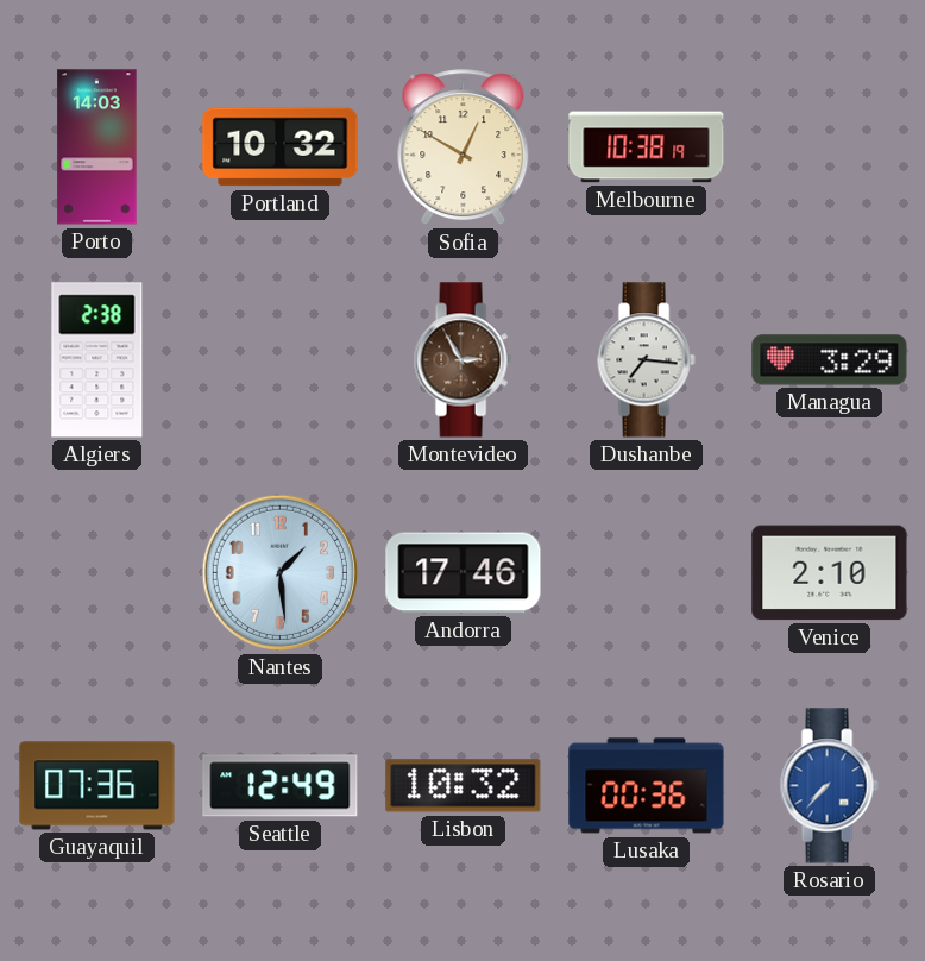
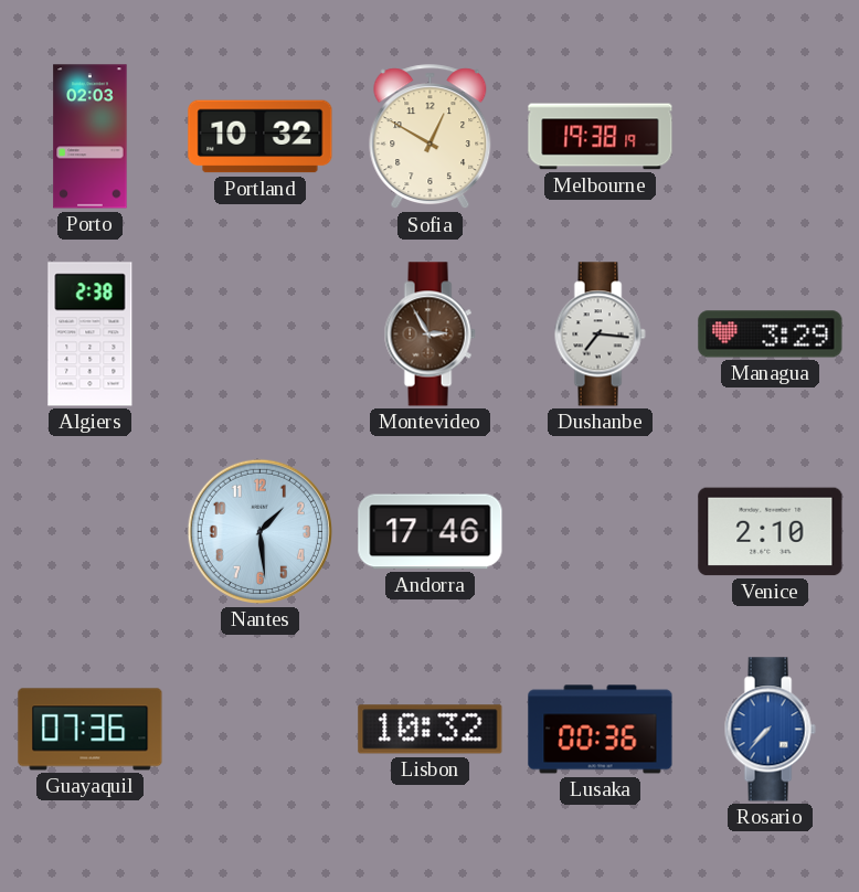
Porto: 14:03 -> 02:03 (91, 137)
Melbourne: 10:38 -> 19:38 (601, 137)
Seattle: 12:49 -> none (281, 786)
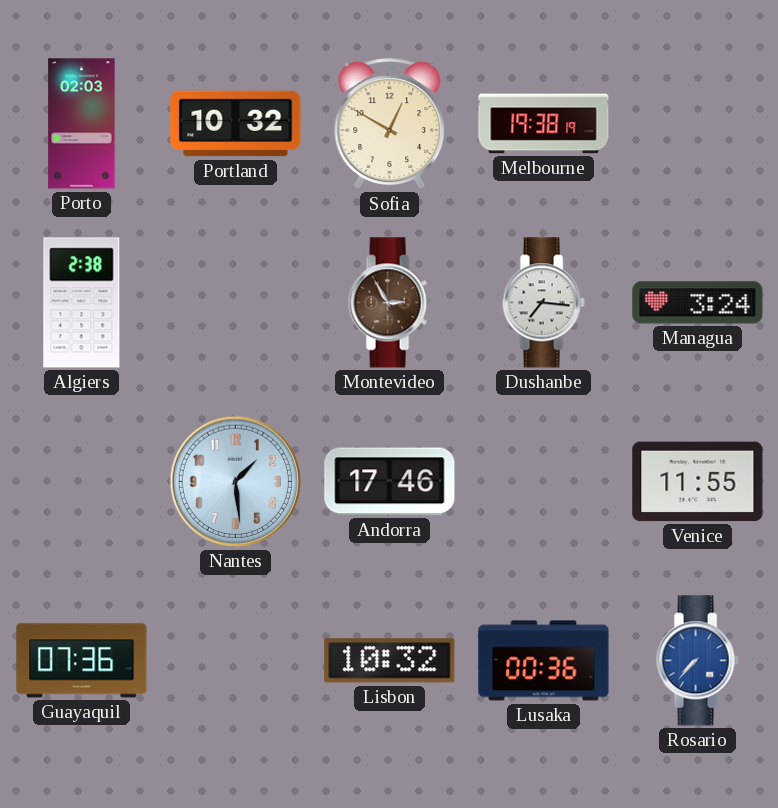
Managua: 3:29 -> 3:24 (698, 303)
Venice: 2:10 -> 11:55 (698, 482)
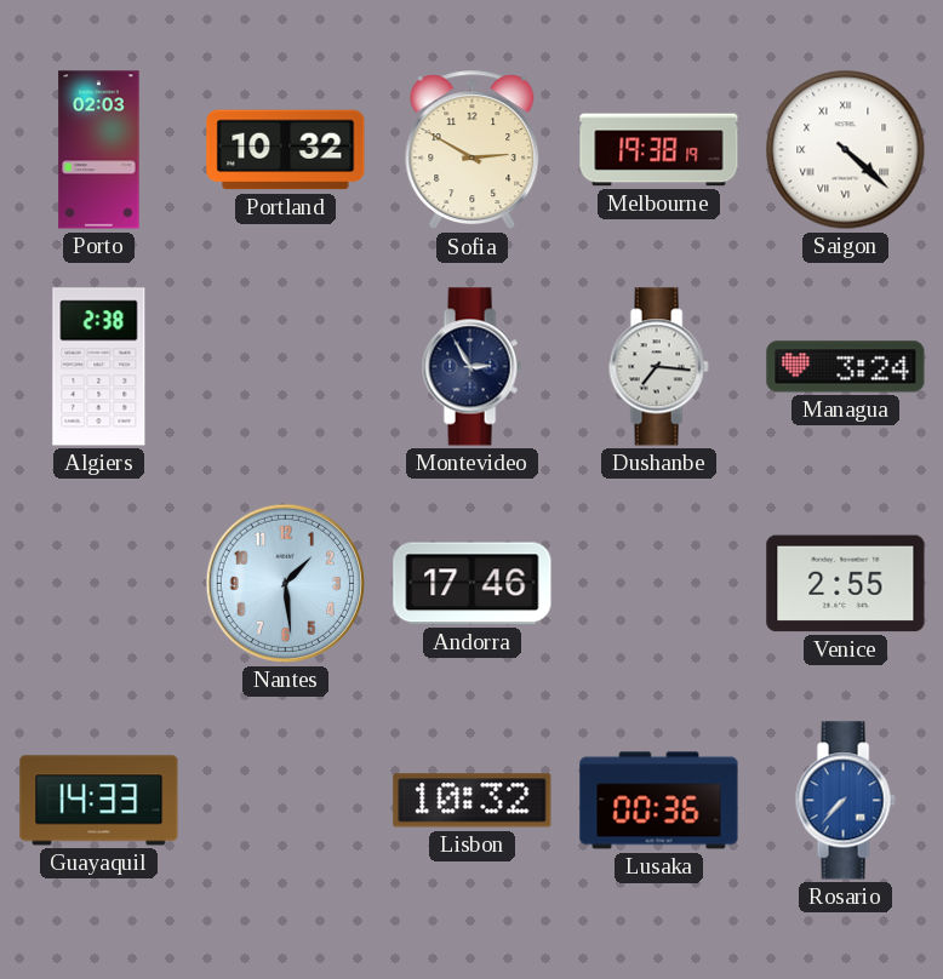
Sofia: 12:50 -> 2:50 (473, 150)
Saigon: none -> 4:22 (846, 150)
Montevideo dial: brown -> navy (471, 367)
Venice: 11:55 -> 2:55 (846, 584)
Guayaquil: 07:36 -> 14:33 (99, 801)
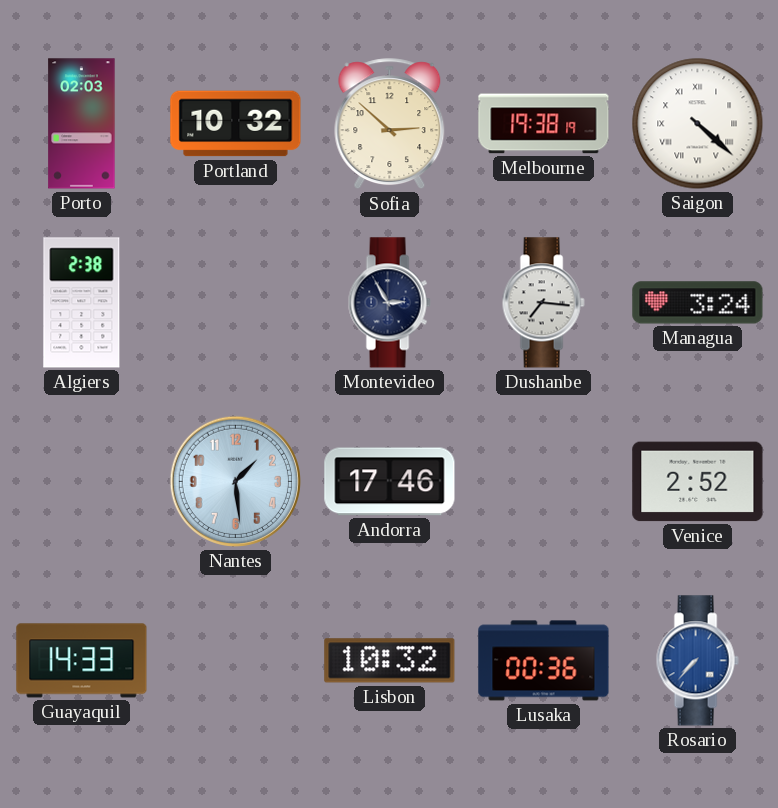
Sofia: 2:50 -> 2:52 (390, 124)
Venice: 2:55 -> 2:52 (698, 482)
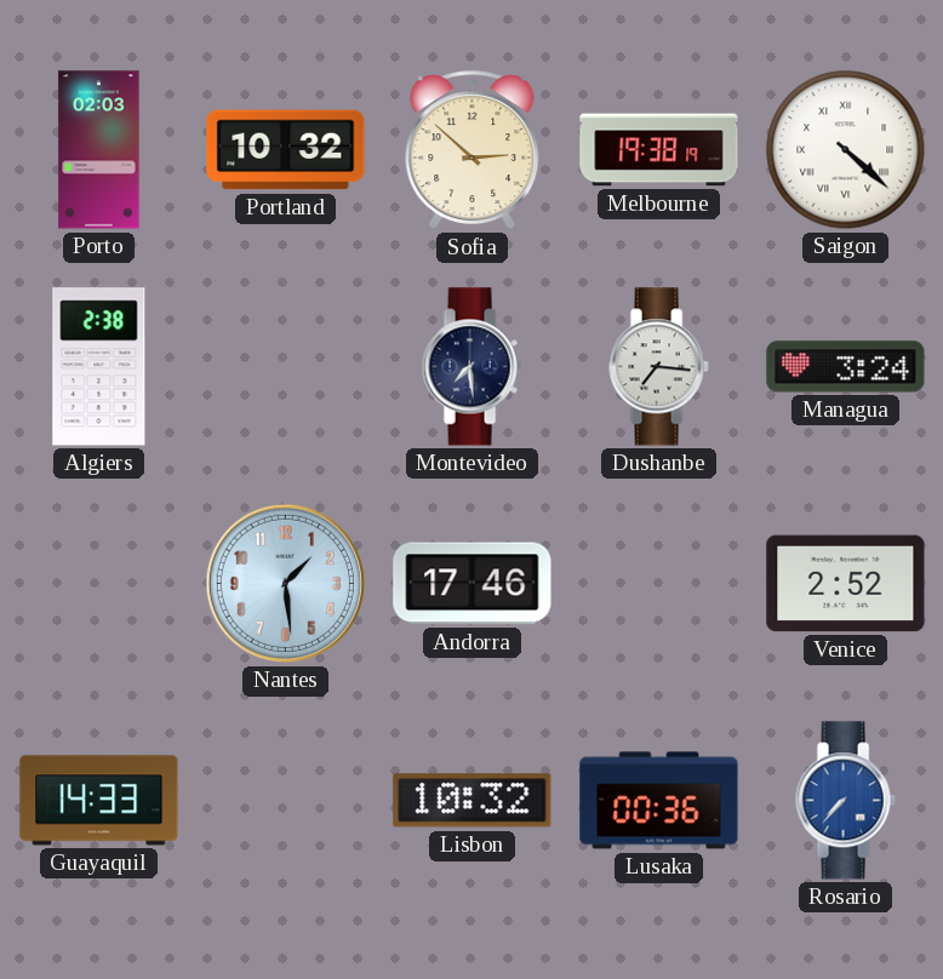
Montevideo: 2:55 -> 7:29 (471, 367)
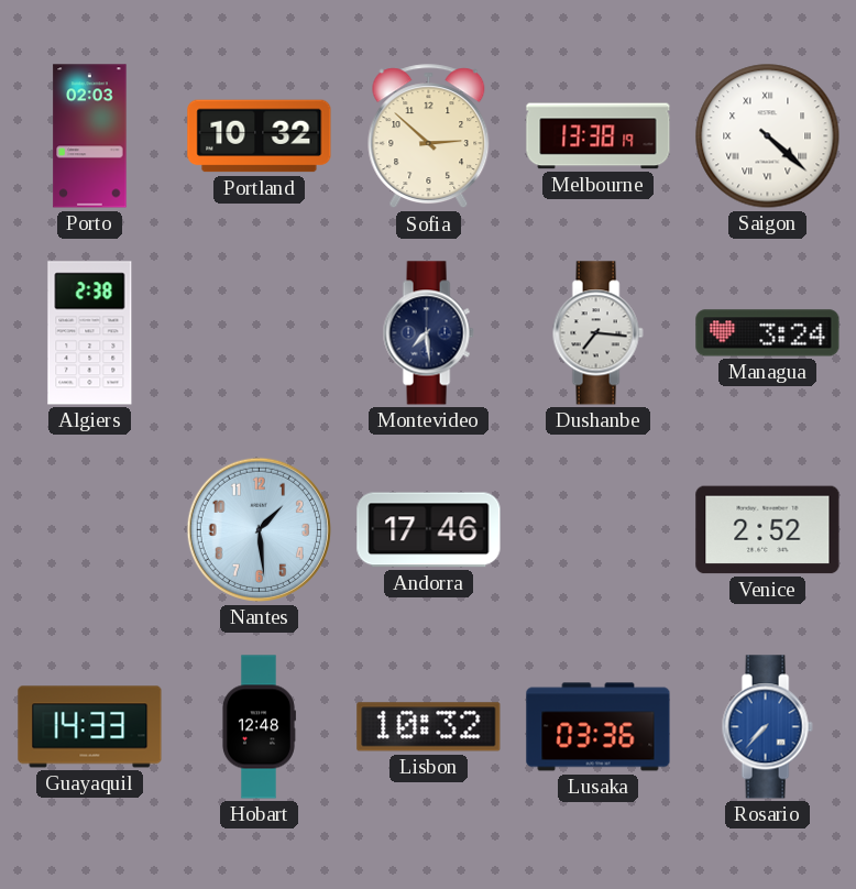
Melbourne: 19:38 -> 13:38 (599, 136)
Hobart: none -> 12:48 (259, 727)
Lusaka: 00:36 -> 03:36 (599, 727)
